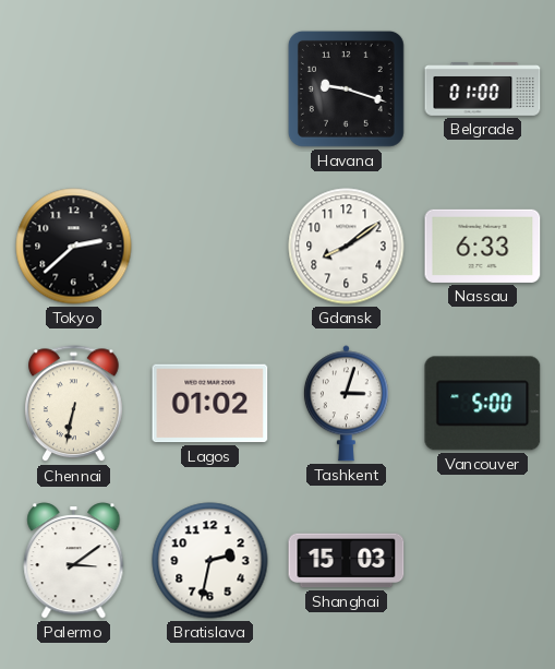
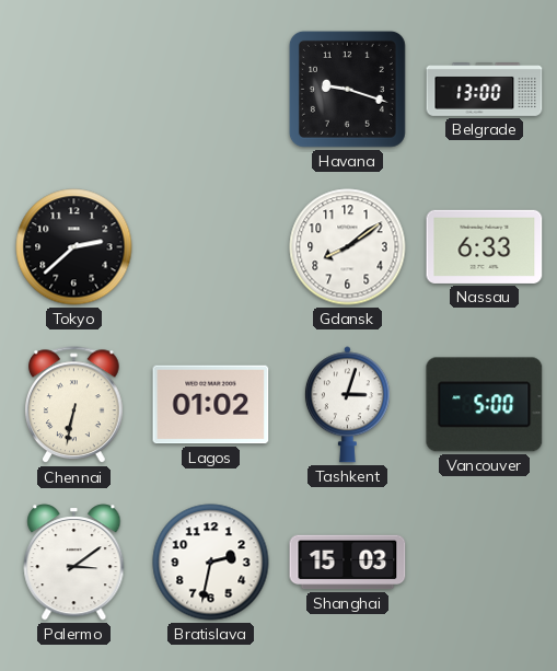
Belgrade: 01:00 -> 13:00 (485, 90)
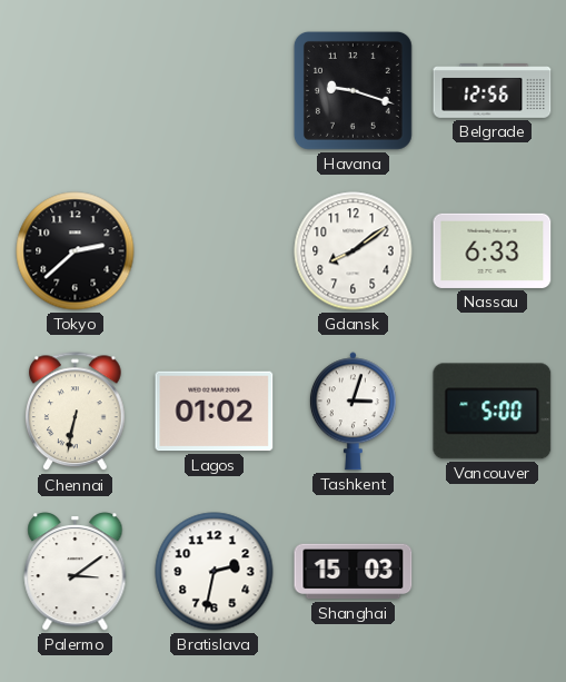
Belgrade: 13:00 -> 12:56 (493, 91)
